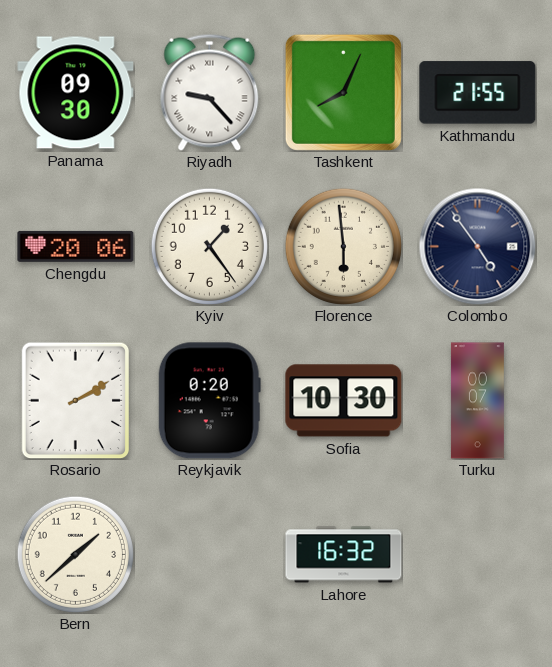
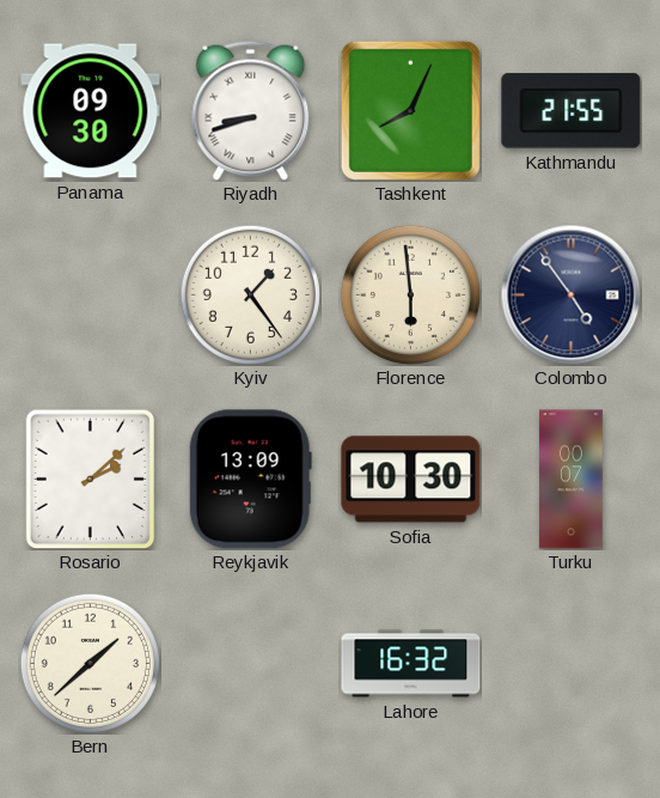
Riyadh: 9:23 -> 8:42 (251, 110)
Chengdu: 20:06 -> none (76, 246)
Rosario: 2:10 -> 2:08 (90, 479)
Reykjavik: 0:20 -> 13:09 (250, 480)
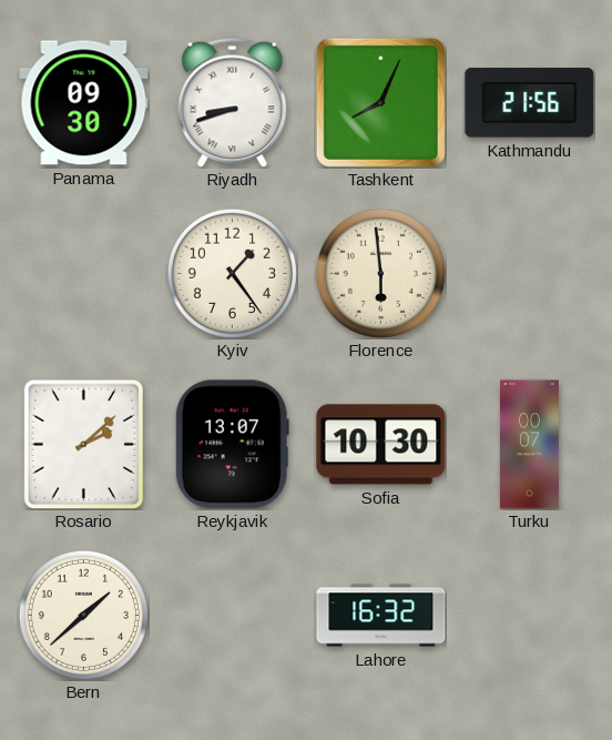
Kathmandu: 21:55 -> 21:56 (530, 103)
Colombo: 4:54 -> none (570, 294)
Reykjavik: 13:09 -> 13:07 (232, 445)
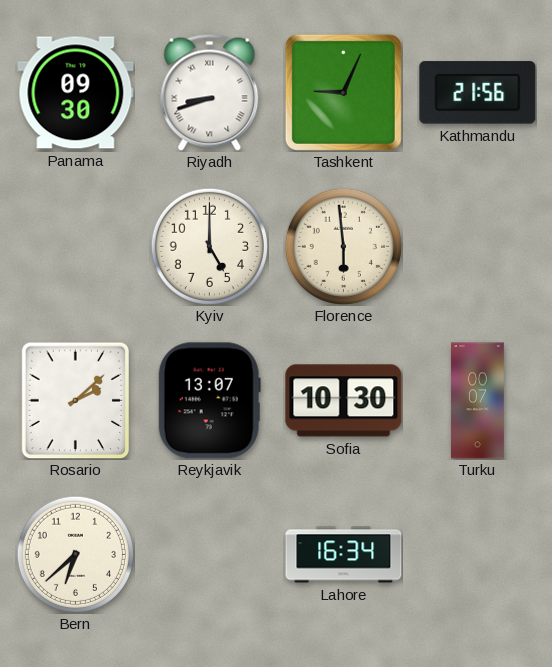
Tashkent: 8:04 -> 9:04 (343, 92)
Kyiv: 1:24 -> 5:00 (209, 246)
Bern: 1:38 -> 6:38 (75, 554)
Lahore: 16:32 -> 16:34 (344, 555)
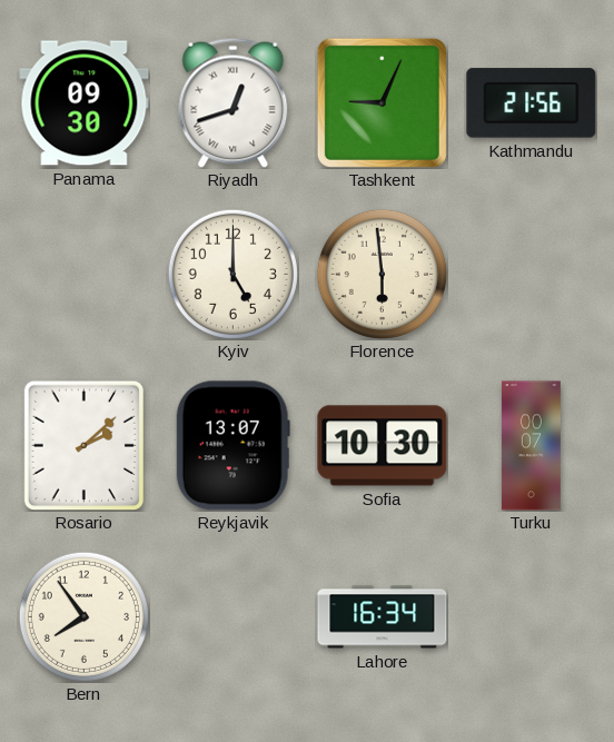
Riyadh: 8:42 -> 12:42 (234, 102)
Bern: 6:38 -> 7:54 (83, 616)
